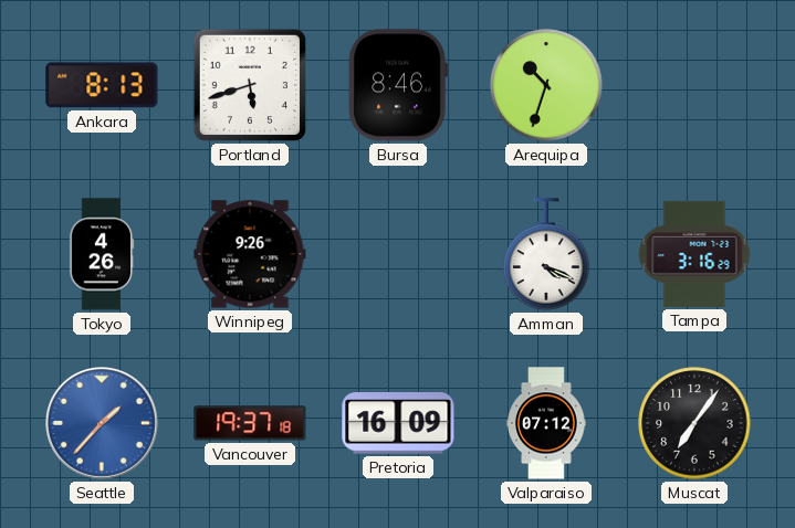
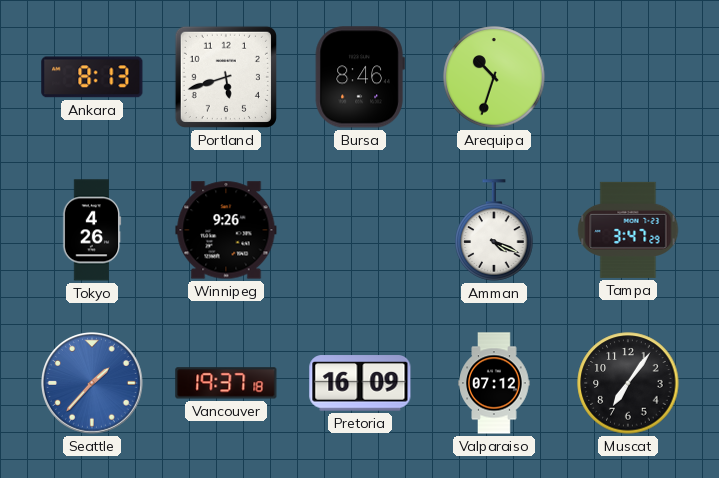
Tampa: 3:16 -> 3:47 (628, 230)
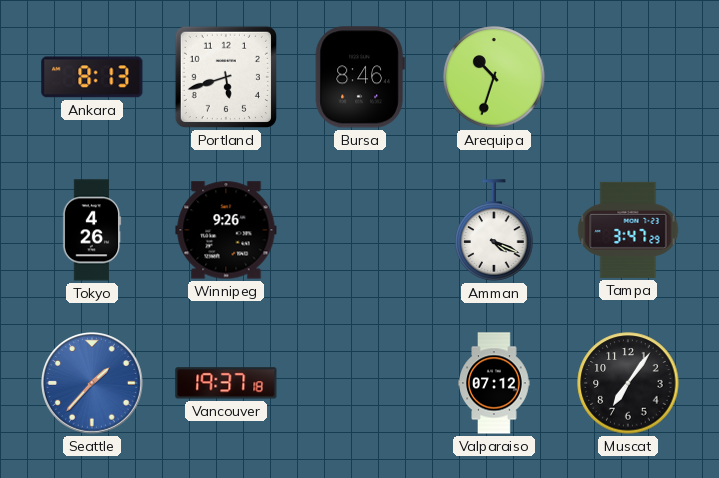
Pretoria: 16:09 -> none (360, 383)
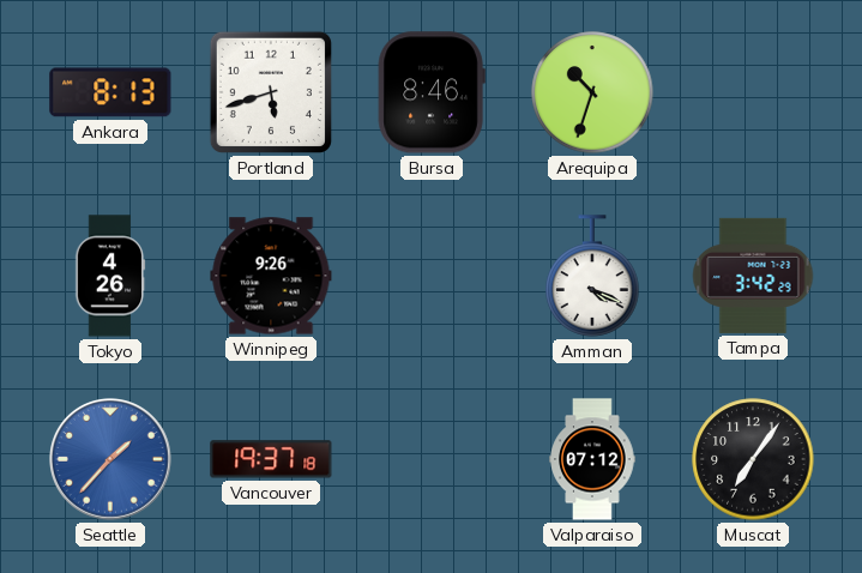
Tampa: 3:47 -> 3:42 (753, 276)
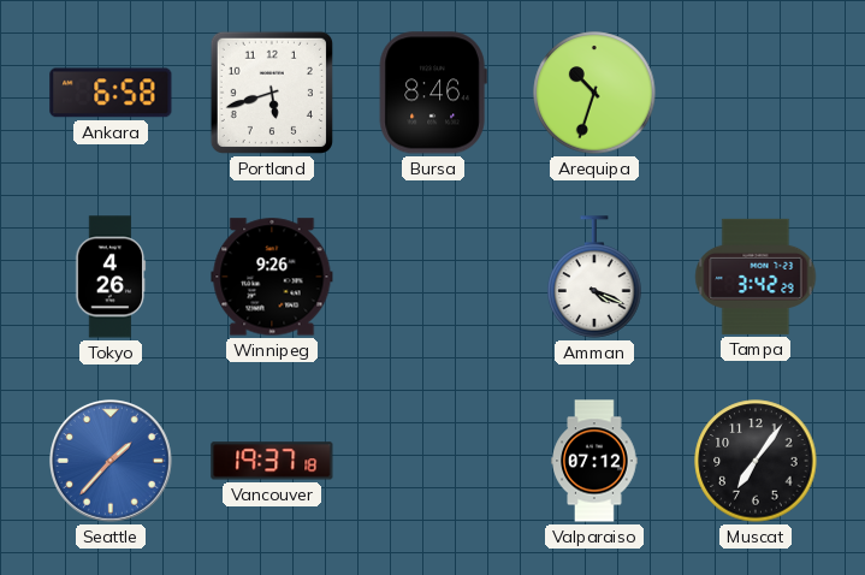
Ankara: 8:13 -> 6:58 (111, 93)
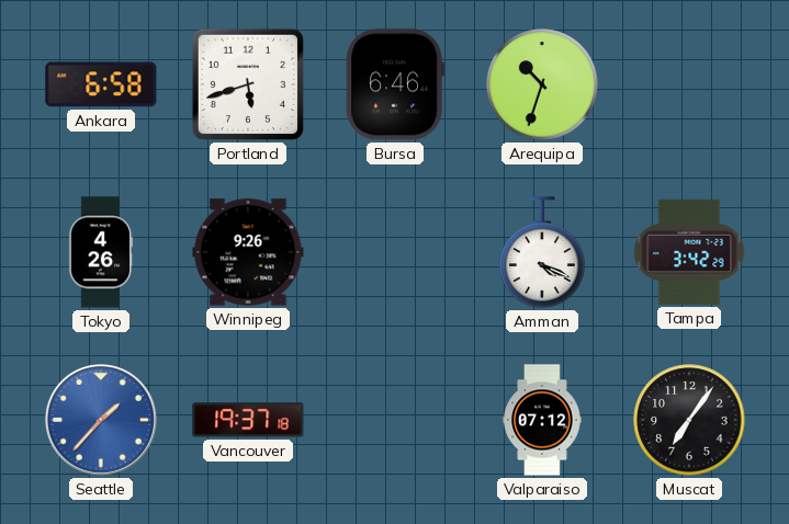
Bursa: 8:46 -> 6:46 (395, 84)
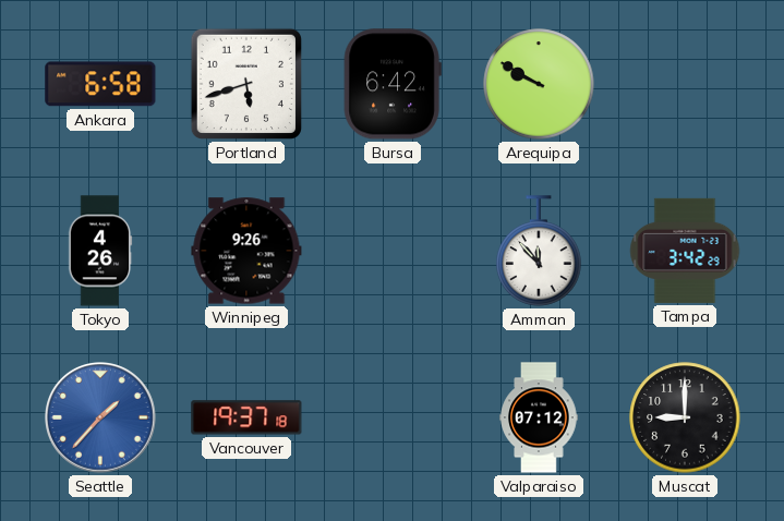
Bursa: 6:46 -> 6:42 (393, 84)
Arequipa: 10:33 -> 9:50 (539, 84)
Amman: 4:19 -> 11:53 (539, 251)
Muscat: 7:06 -> 9:00 (685, 417)
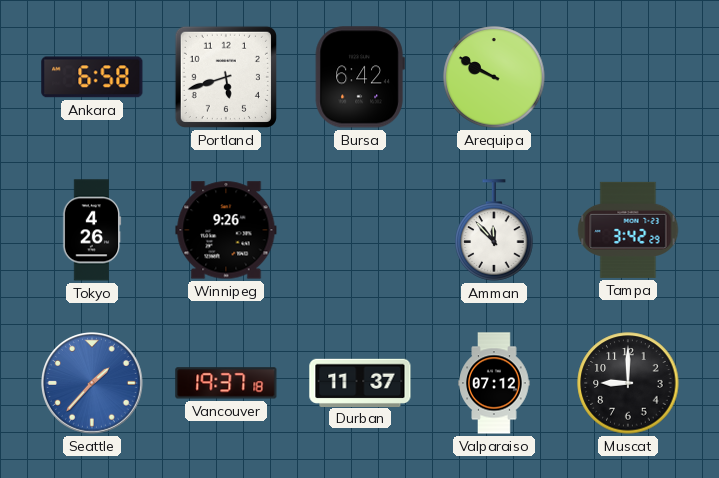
Durban: none -> 11:37 (360, 382)
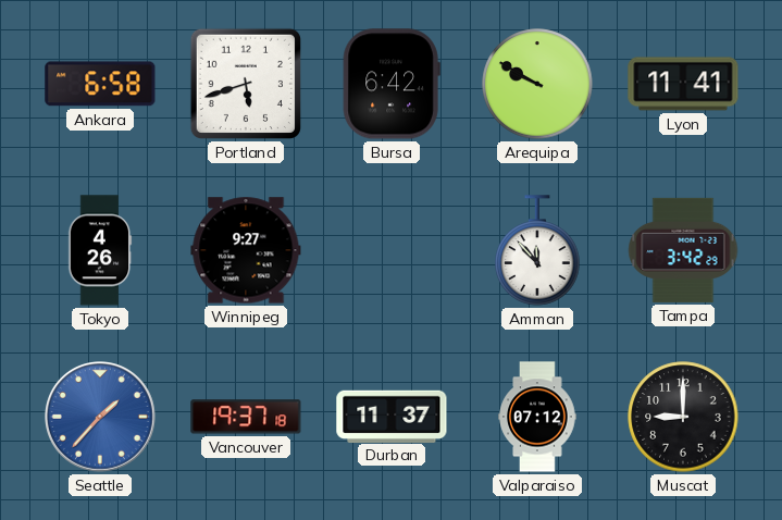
Lyon: none -> 11:41 (683, 84)
Winnipeg: 9:26 -> 9:27 (246, 250)
